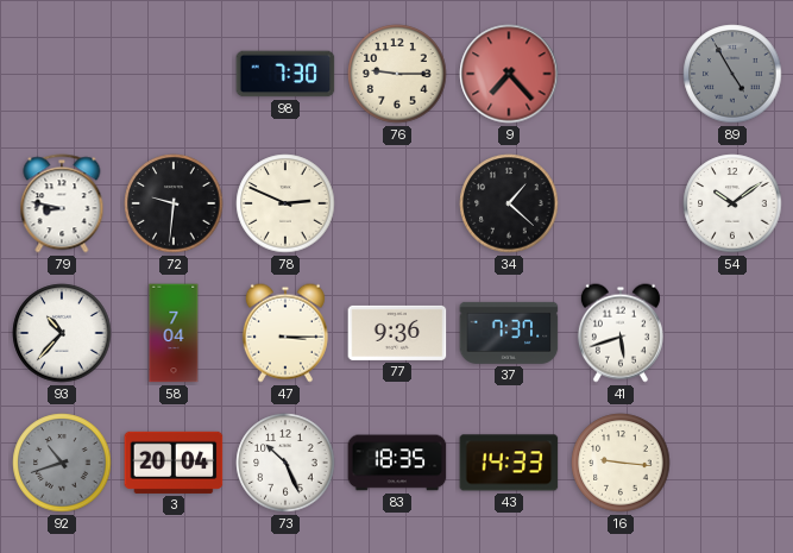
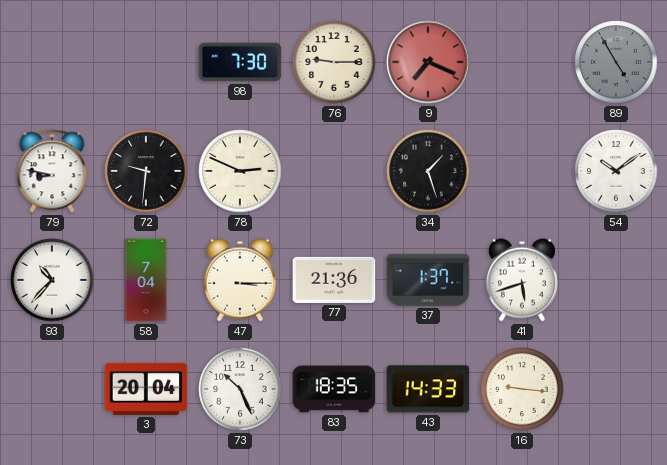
9: 7:23 -> 7:19 (428, 62)
34: 1:22 -> 1:27 (428, 171)
77: 9:36 -> 21:36 (334, 280)
37: 7:37 -> 1:37 (428, 280)
92: 10:42 -> none (62, 463)
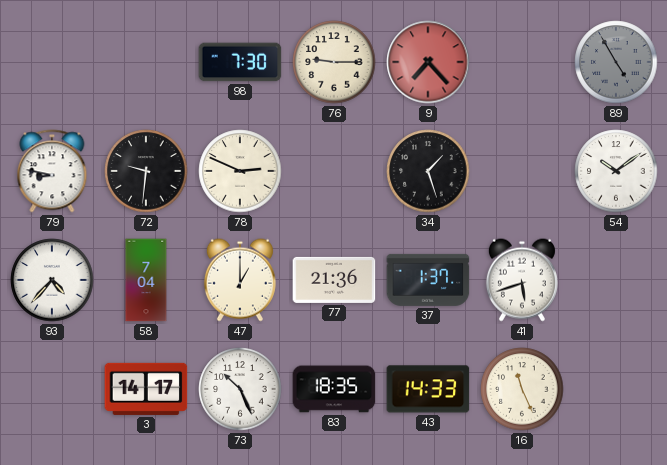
9: 7:19 -> 7:23 (428, 62)
93: 10:37 -> 4:37 (52, 280)
47: 3:15 -> 1:00 (240, 280)
3: 20:04 -> 14:17 (146, 389)
16: 9:16 -> 11:26 (522, 389)
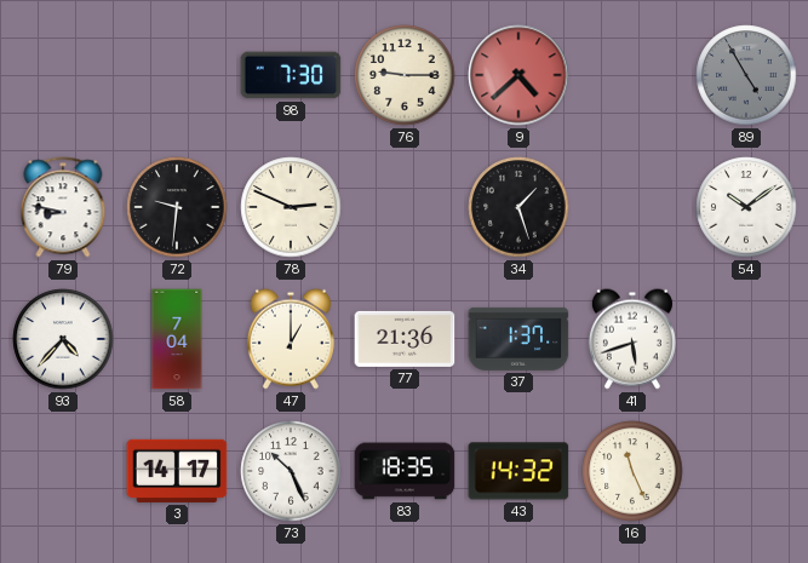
9: 7:23 -> 4:38 (518, 75)
43: 14:33 -> 14:32 (518, 471)
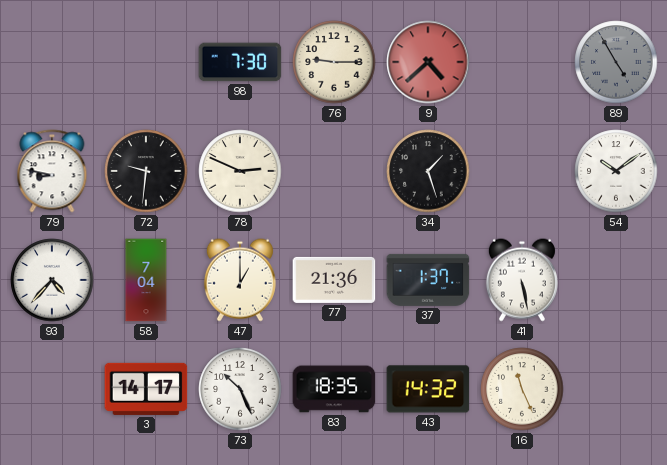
41: 5:42 -> 5:28 (522, 280)
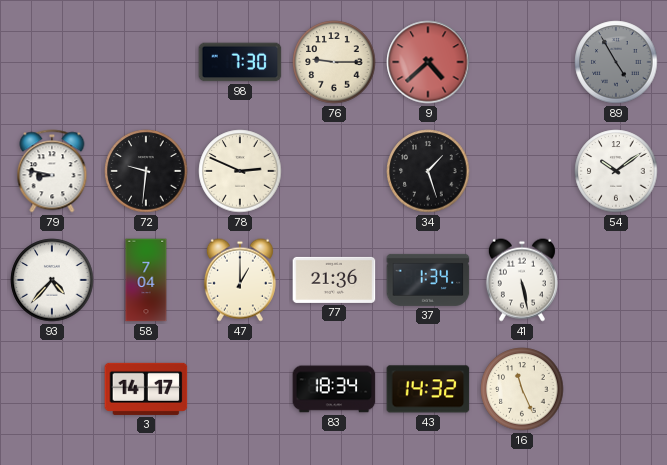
37: 1:37 -> 1:34 (428, 280)
73: 10:26 -> none (240, 389)
83: 18:35 -> 18:34 (334, 389)
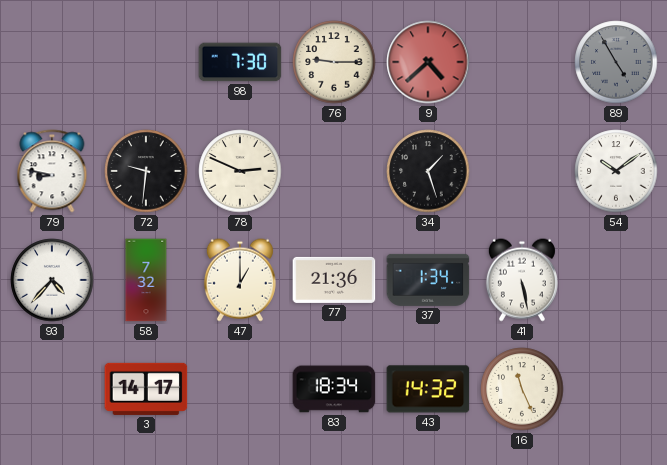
58: 7:04 -> 7:32 (146, 280)
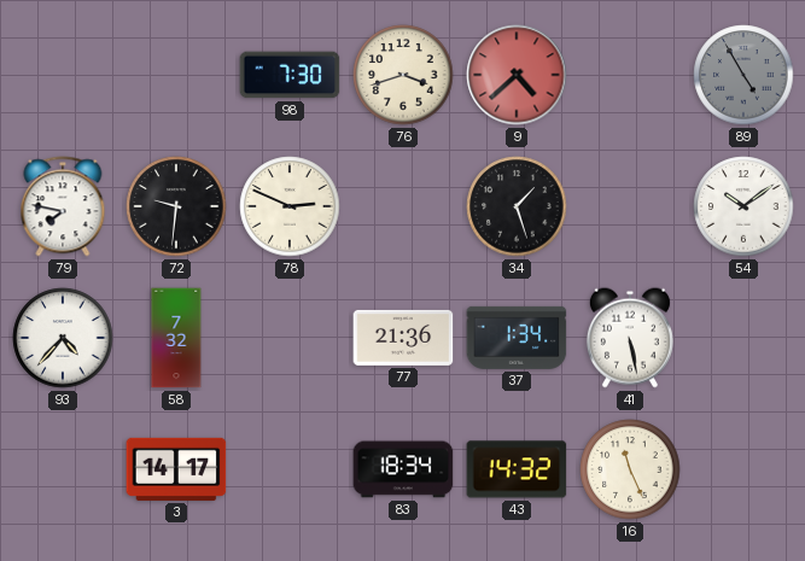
76: 9:15 -> 3:42 (403, 75)
79: 8:47 -> 7:47 (63, 206)
47: 1:00 -> none (240, 280)
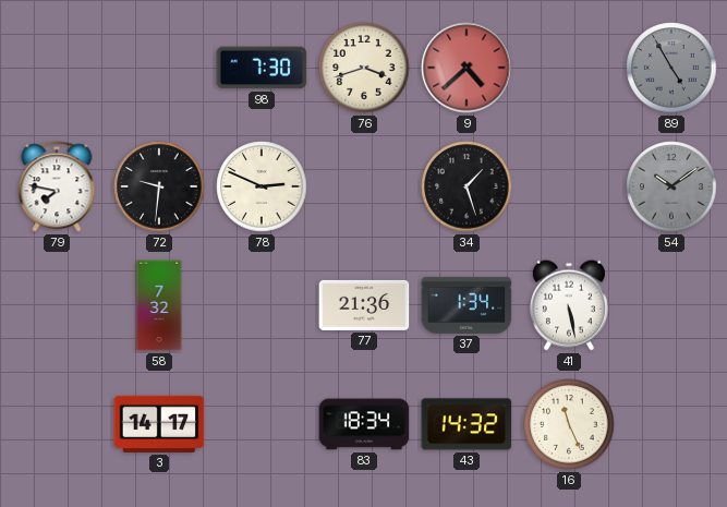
54 dial: white -> grey (671, 186)
93: 4:37 -> none (63, 338)
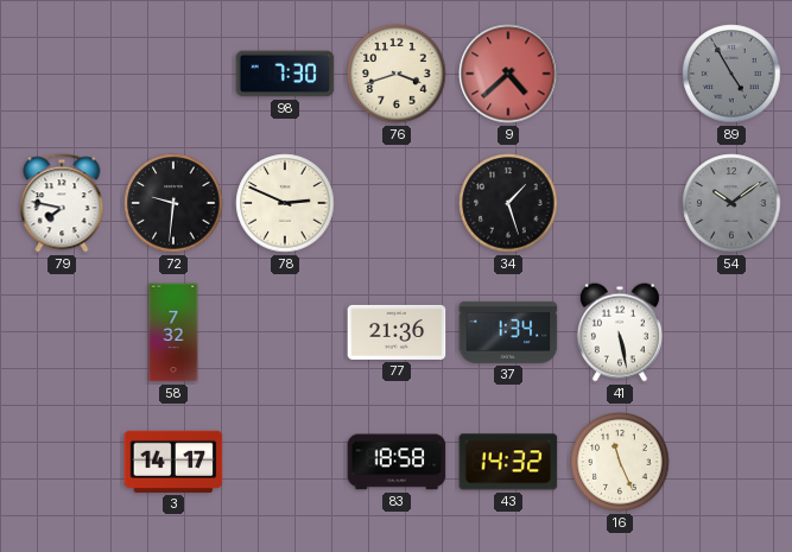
83: 18:34 -> 18:58 (397, 462)
